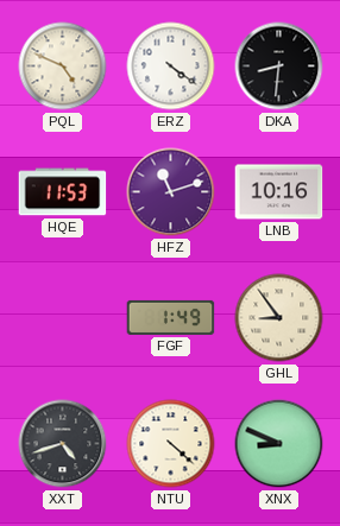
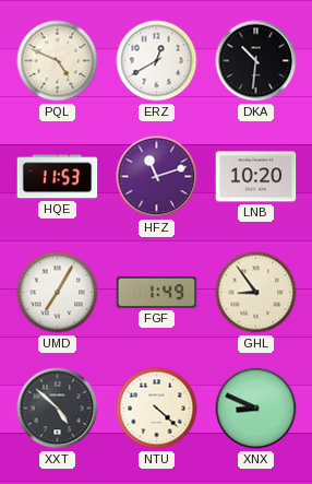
ERZ: 4:21 -> 12:40 (157, 61)
DKA: 8:31 -> 10:31 (256, 61)
LNB: 10:16 -> 10:20 (256, 177)
UMD: none -> 7:05 (58, 293)
XXT: 4:42 -> 4:52 (58, 409)
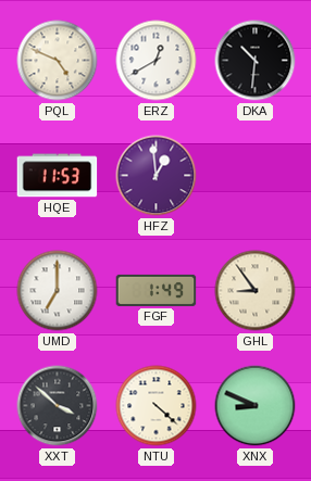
HFZ: 11:12 -> 12:59 (157, 176)
LNB: 10:20 -> none (256, 177)
UMD: 7:05 -> 7:00 (58, 291)
XXT: 4:52 -> 3:52 (58, 406)
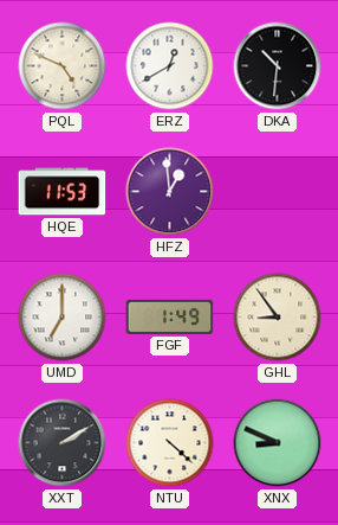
XXT: 3:52 -> 2:10 (63, 443)
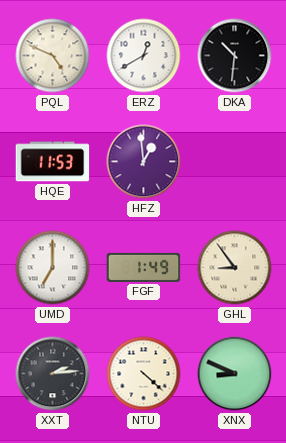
XXT: 2:10 -> 2:14 (53, 374)
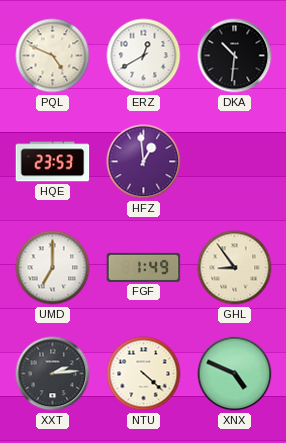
HQE: 11:53 -> 23:53 (53, 162)
XNX: 8:49 -> 4:49 (235, 374)
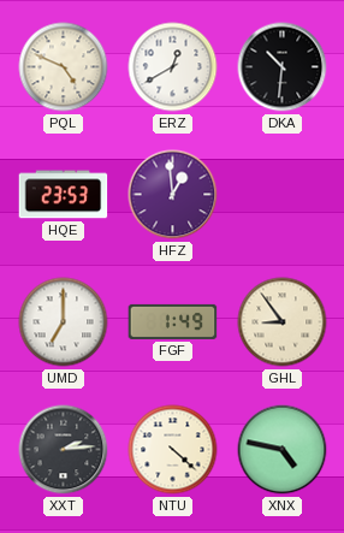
XNX: 4:49 -> 4:47 (283, 450)
